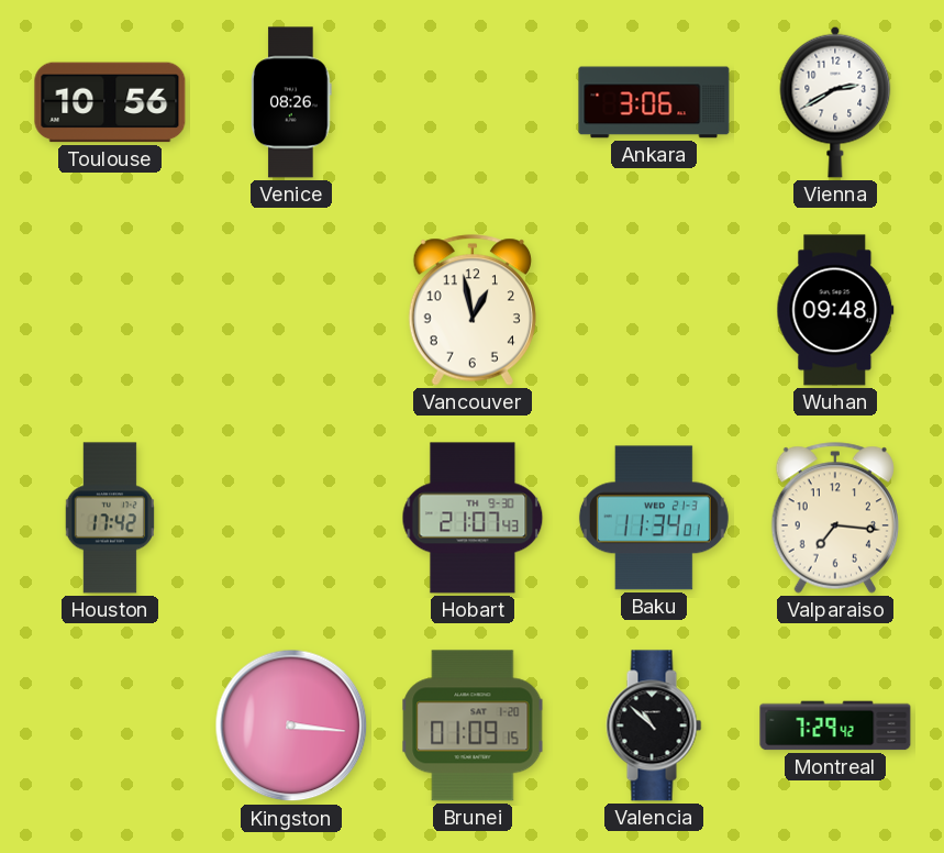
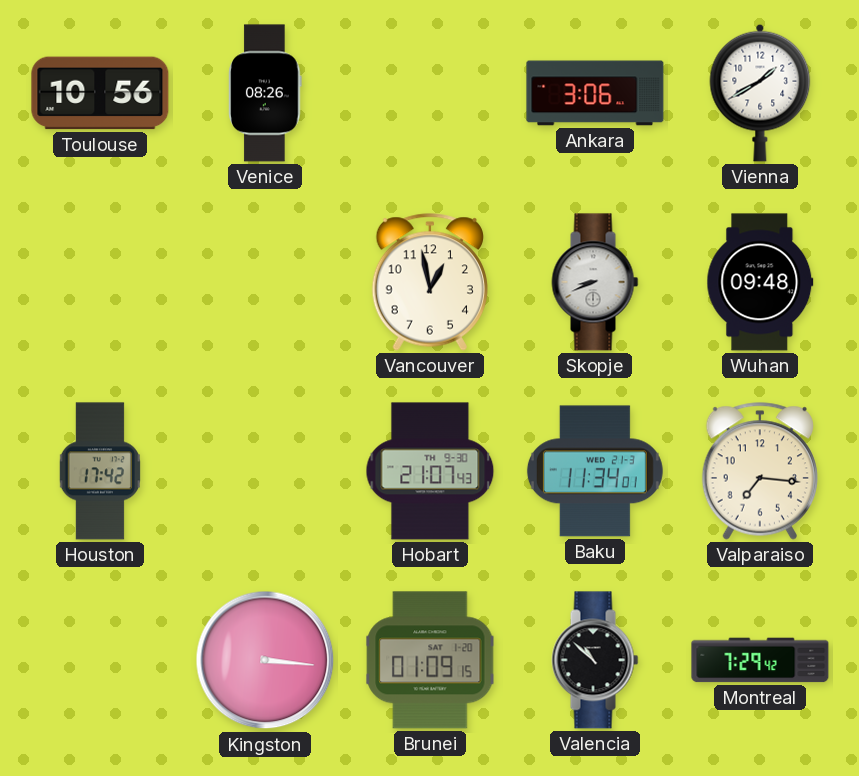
Vienna: 2:40 -> 1:40 (760, 93)
Skopje: none -> 8:41 (595, 282)
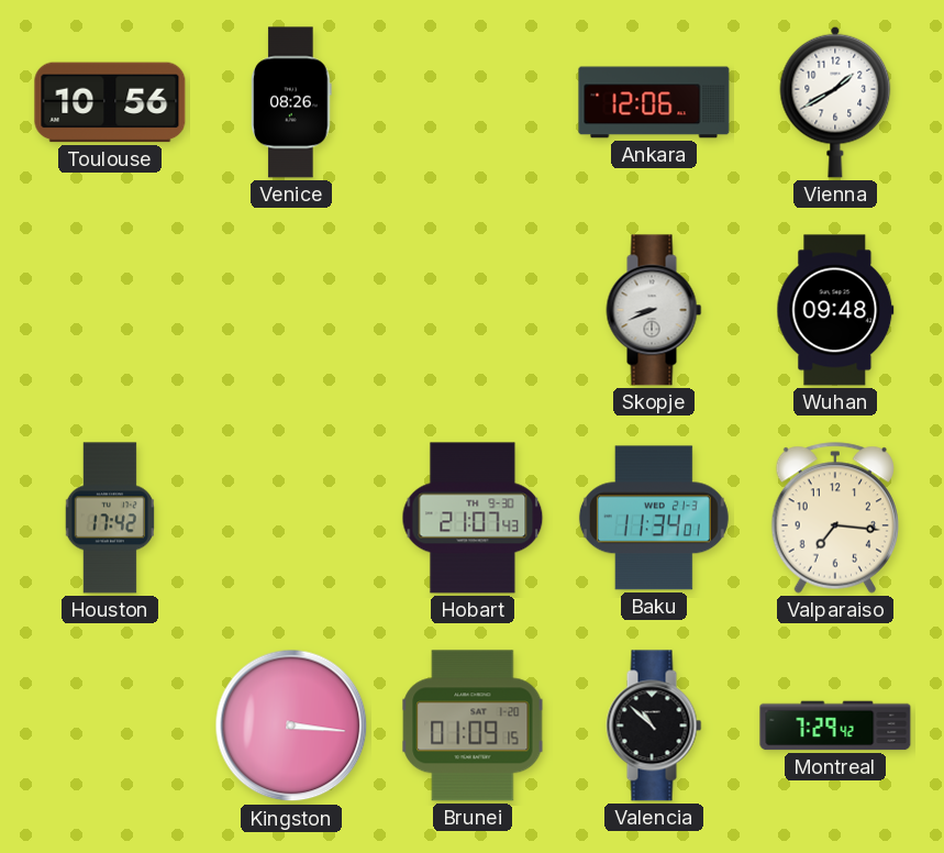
Ankara: 3:06 -> 12:06 (654, 102)
Vancouver: 12:58 -> none (430, 282)
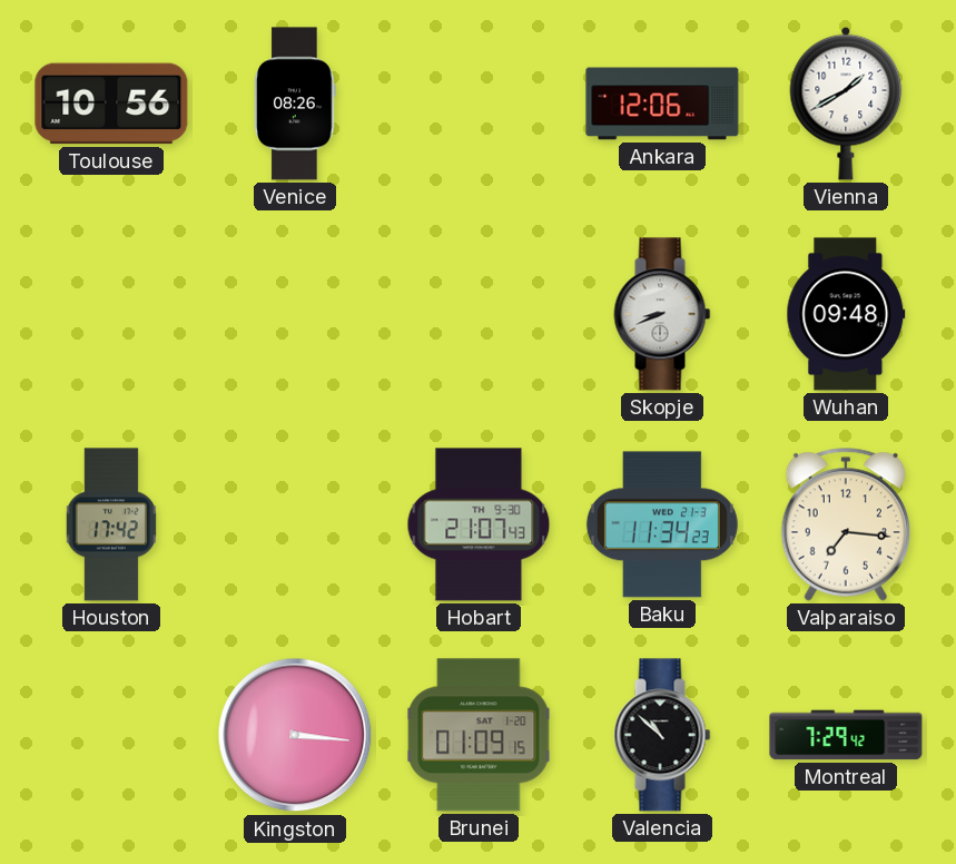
Baku: 11:34:01 -> 11:34:23 (662, 524)
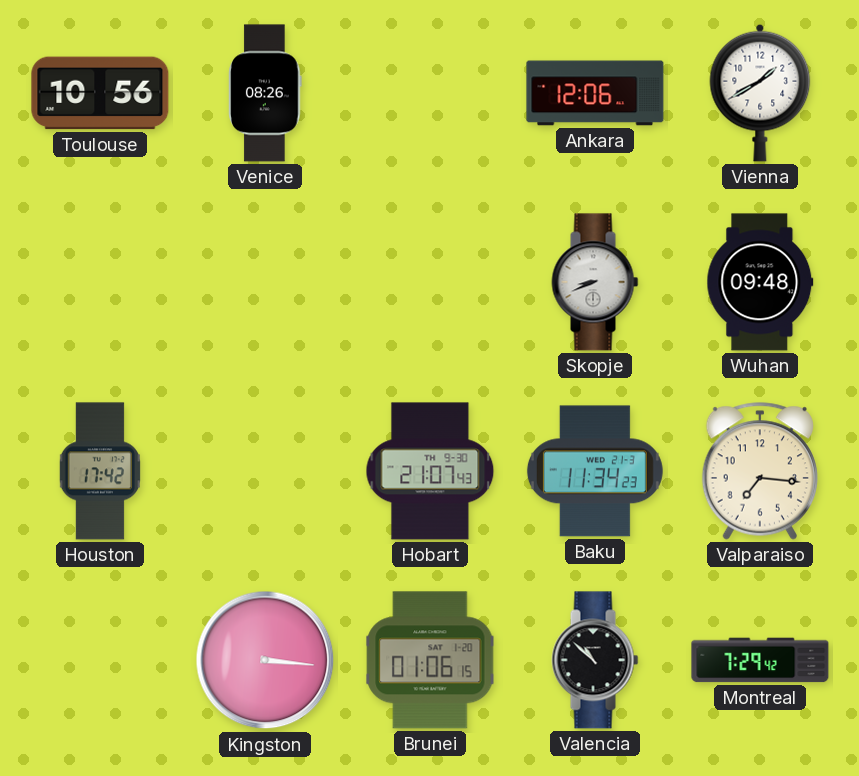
Brunei: 01:09 -> 01:06 (430, 660)
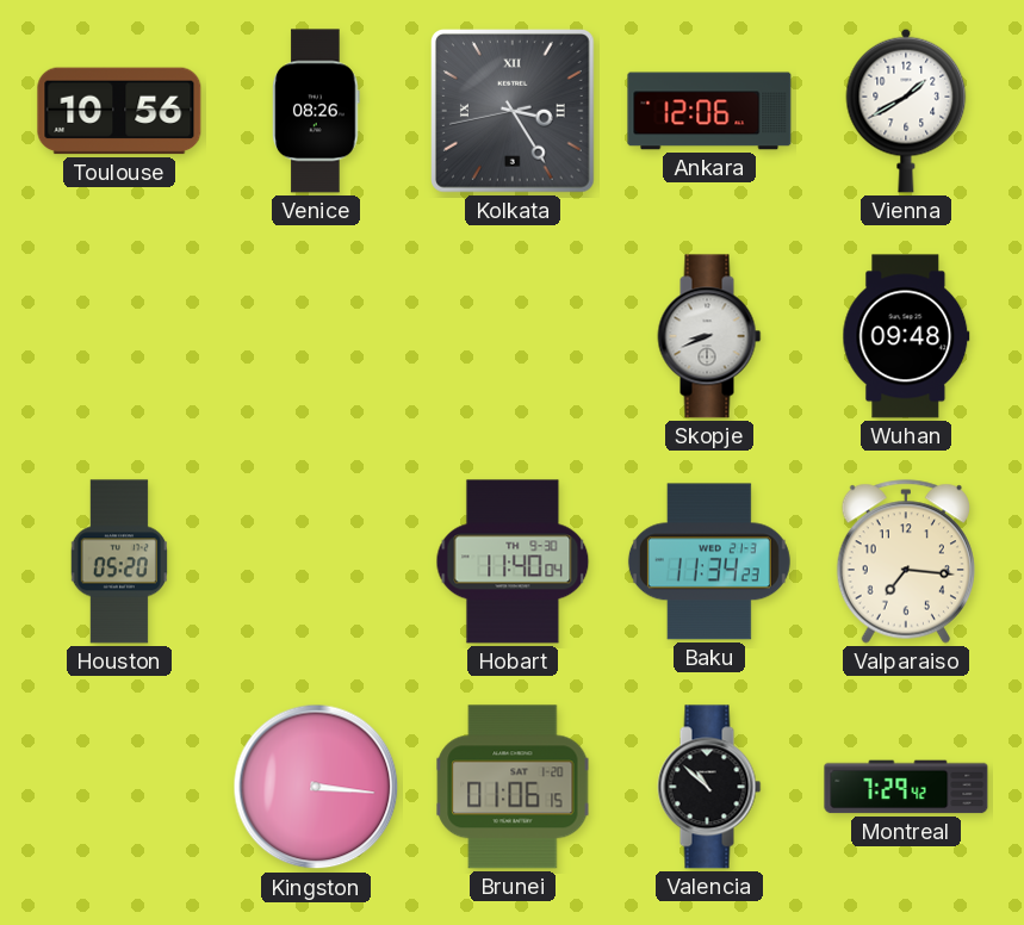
Kolkata: none -> 3:24 (514, 112)
Houston: 17:42 -> 05:20 (119, 561)
Hobart: 21:07 -> 11:40 (513, 561)
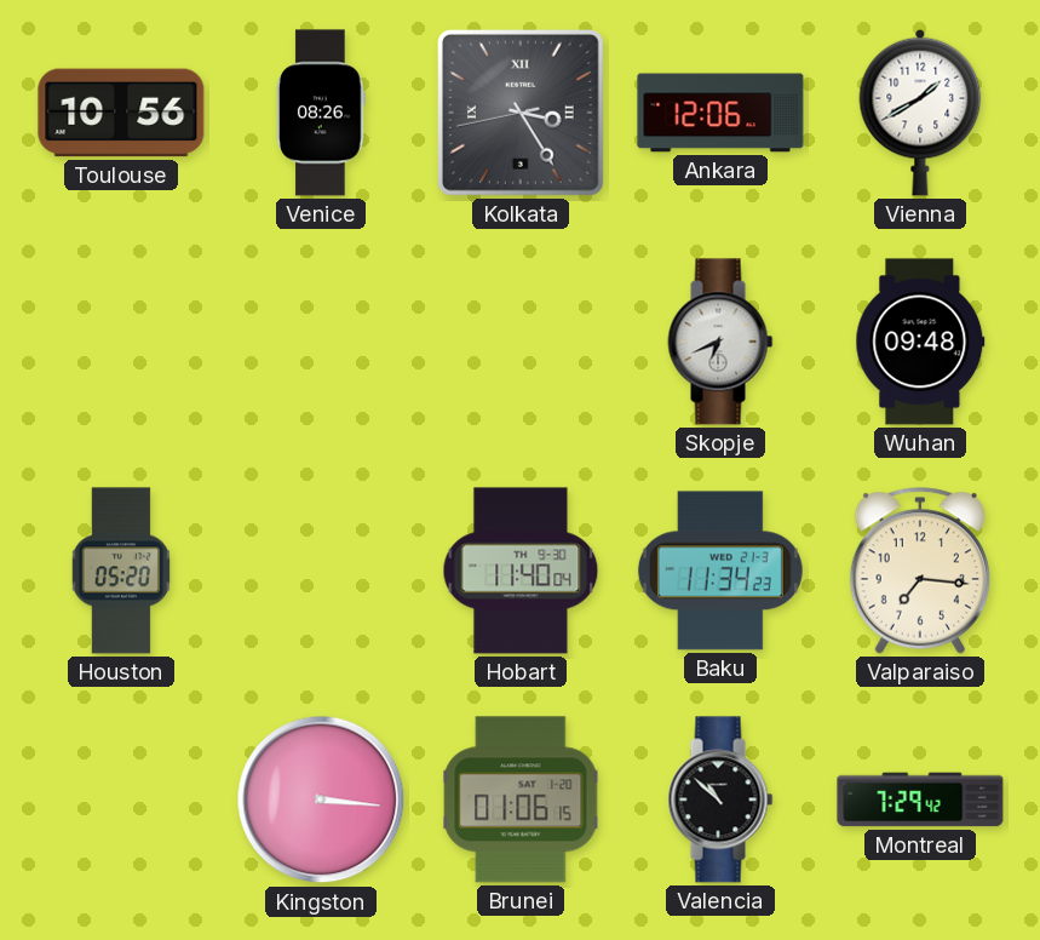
Skopje: 8:41 -> 6:41 (720, 342)
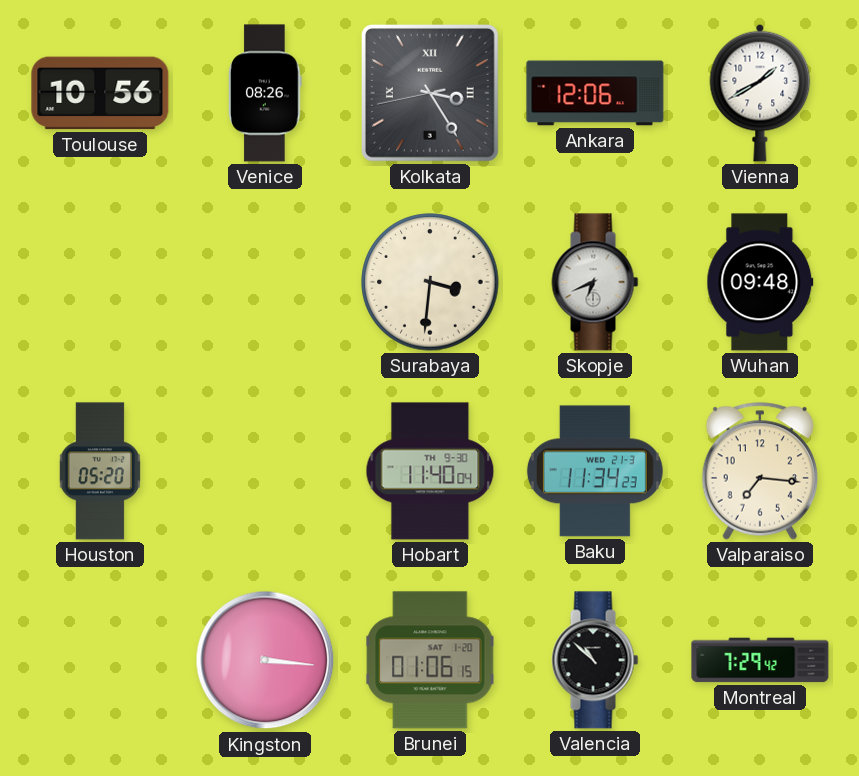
Surabaya: none -> 3:31 (430, 282)
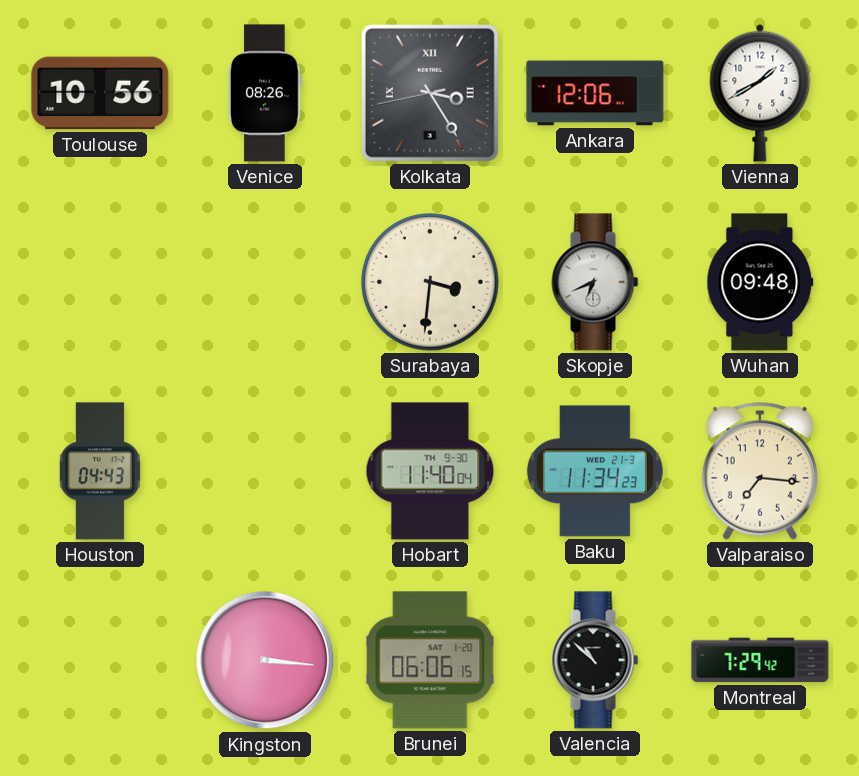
Houston: 05:20 -> 04:43 (100, 471)
Brunei: 01:06 -> 06:06 (430, 660)
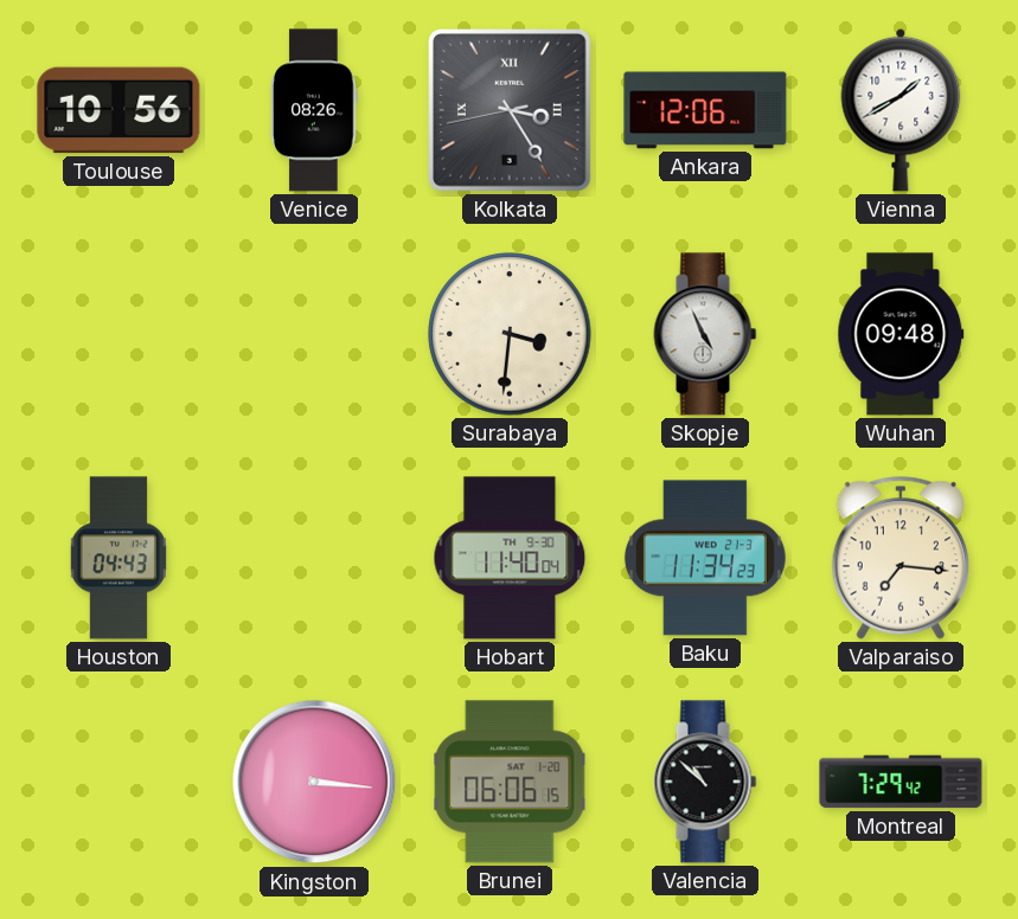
Skopje: 6:41 -> 4:56 (705, 334)
